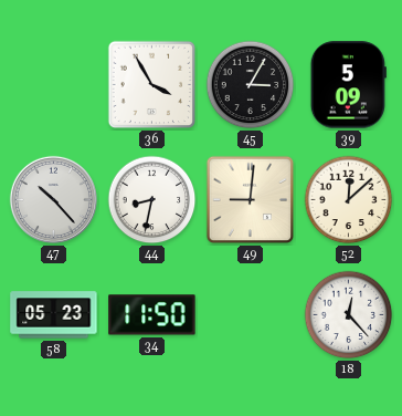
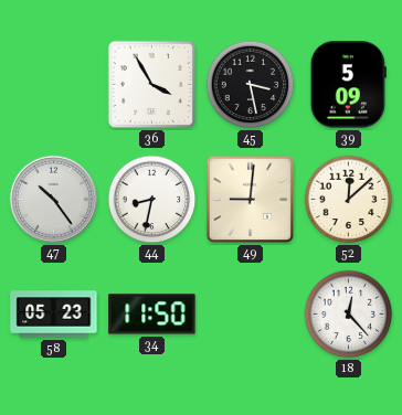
45: 3:05 -> 3:28 (251, 85)
47: 10:23 -> 10:24 (53, 199)
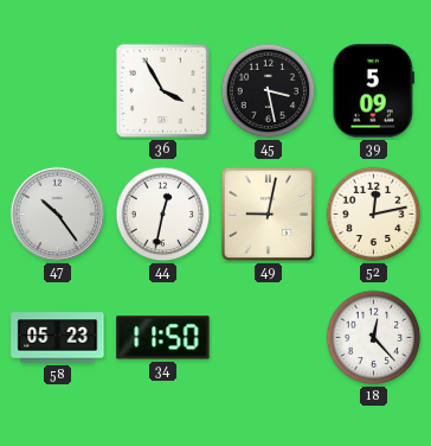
44: 8:32 -> 12:32 (163, 215)
49: 9:01 -> 9:02 (269, 215)
52: 12:08 -> 12:13 (374, 215)
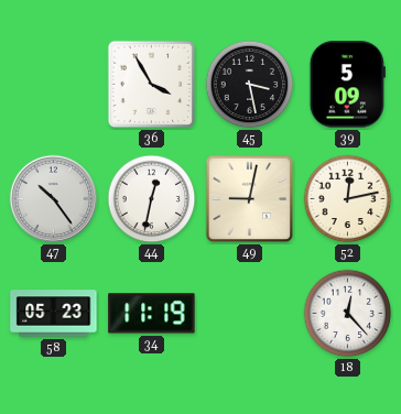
34: 11:50 -> 11:19 (152, 314)
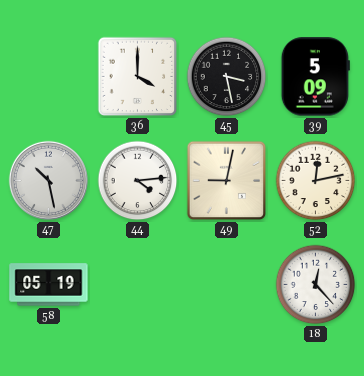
36: 3:55 -> 4:00 (138, 77)
47: 10:24 -> 10:28 (48, 180)
44: 12:32 -> 4:14 (138, 181)
58: 05:23 -> 05:19 (49, 285)
34: 11:19 -> none (152, 314)
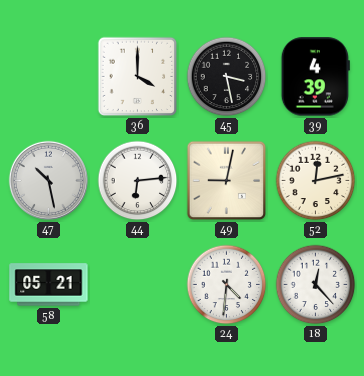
39: 5:09 -> 4:39 (315, 77)
44: 4:14 -> 6:14 (138, 181)
58: 05:19 -> 05:21 (49, 285)
24: none -> 4:31 (227, 285)
